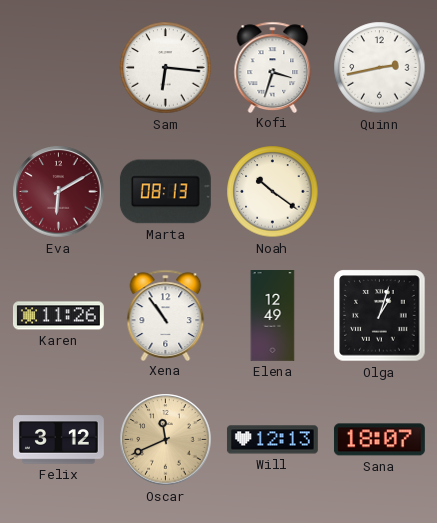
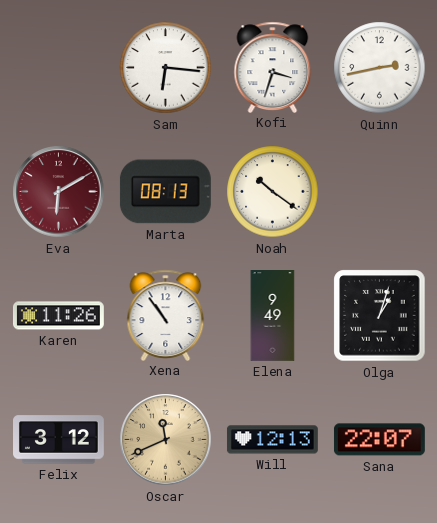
Elena: 12:49 -> 9:49 (273, 316)
Sana: 18:07 -> 22:07 (379, 440)
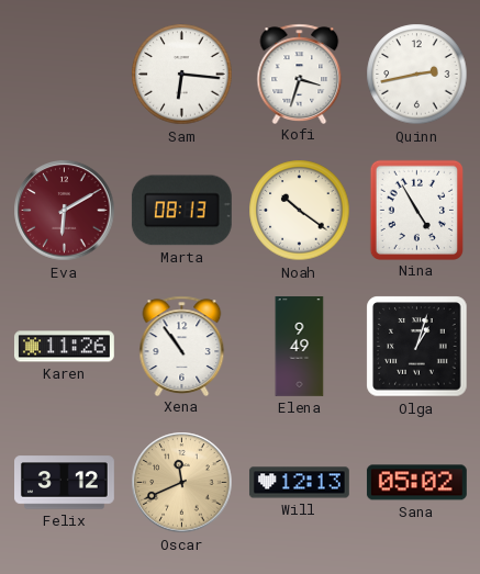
Nina: none -> 4:55 (416, 210)
Sana: 22:07 -> 05:02 (416, 483)
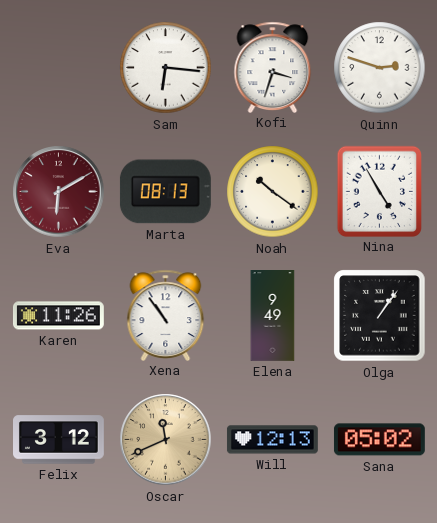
Quinn: 2:43 -> 2:48 (380, 68)
Olga: 1:03 -> 1:06 (380, 316)
